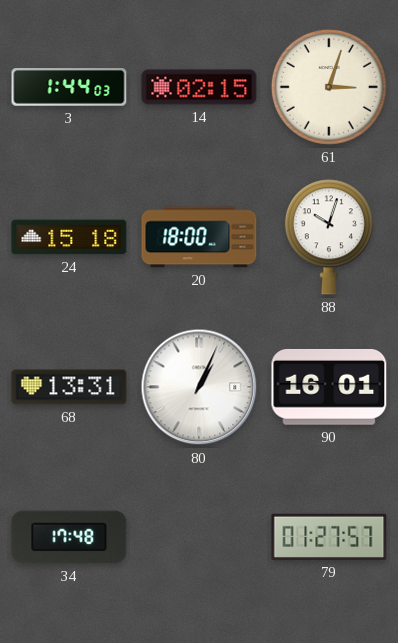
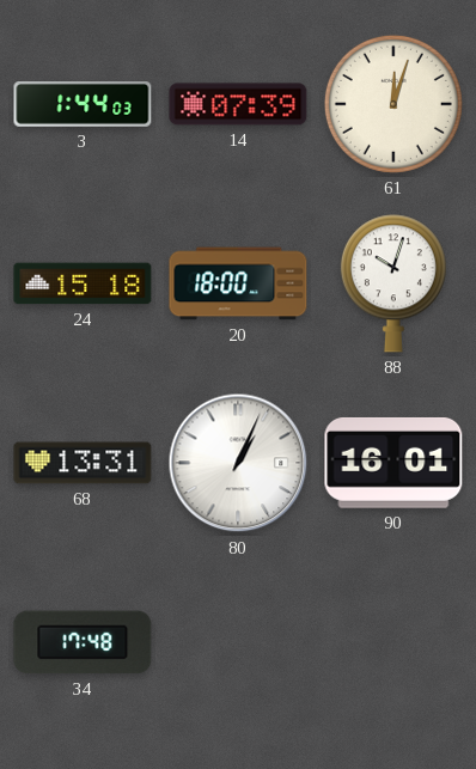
14: 02:15 -> 07:39 (238, 104)
61: 3:03 -> 12:03 (393, 104)
79: 01:27 -> none (329, 537)
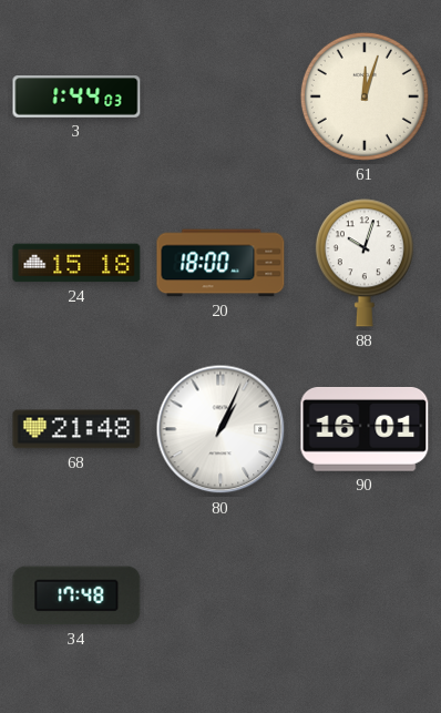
14: 07:39 -> none (238, 104)
68: 13:31 -> 21:48 (76, 429)
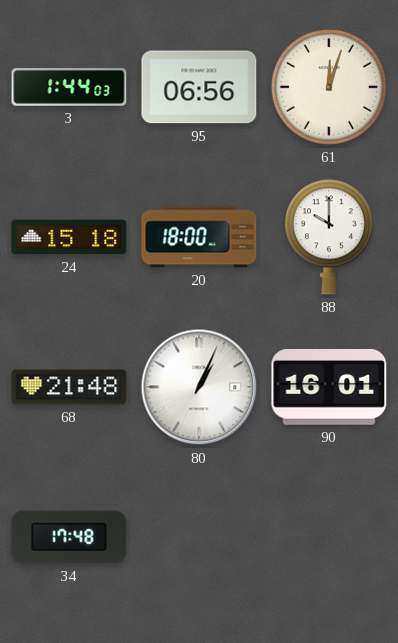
95: none -> 06:56 (199, 87)
88: 10:03 -> 10:00 (329, 237)
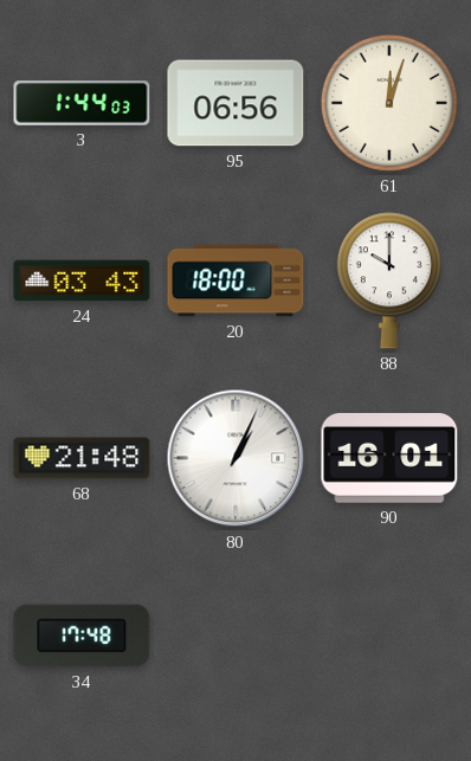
24: 15:18 -> 03:43 (82, 280)
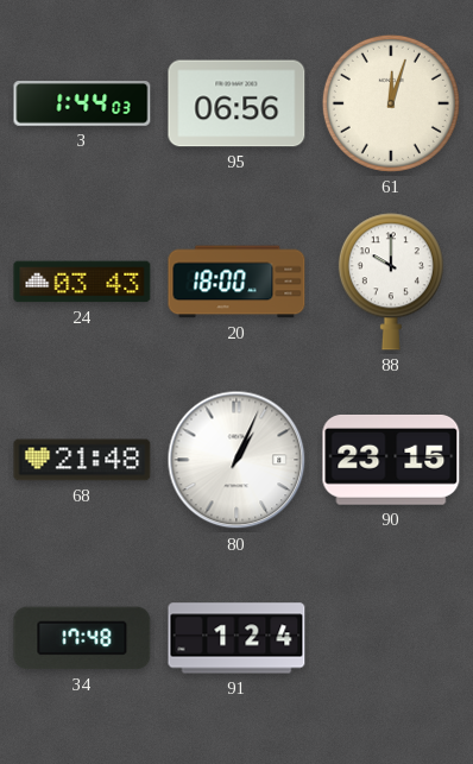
90: 16:01 -> 23:15 (391, 460)
91: none -> 1:24 (236, 638)
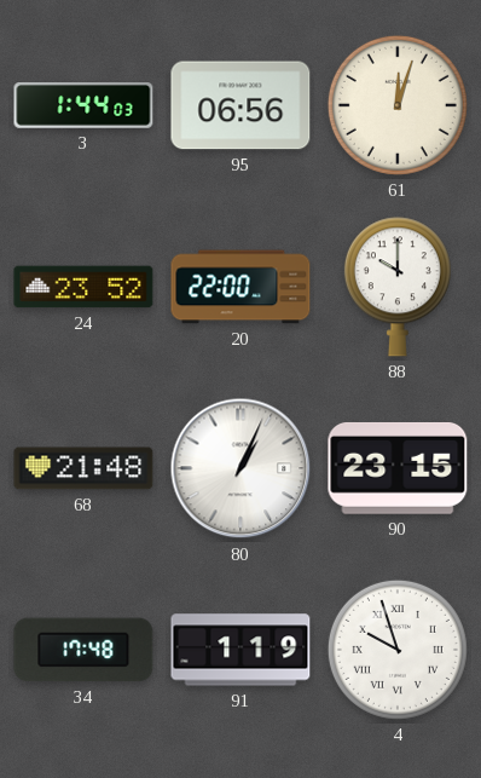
24: 03:43 -> 23:52 (83, 287)
20: 18:00 -> 22:00 (240, 287)
91: 1:24 -> 1:19 (240, 650)
4: none -> 9:57 (398, 650)
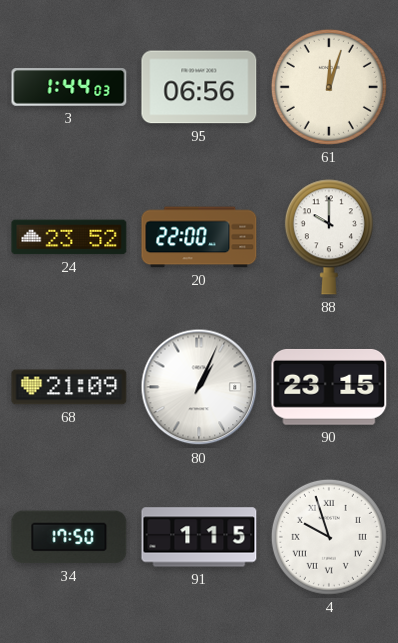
68: 21:48 -> 21:09 (69, 387)
34: 17:48 -> 17:50 (69, 537)
91: 1:19 -> 1:15 (199, 537)
